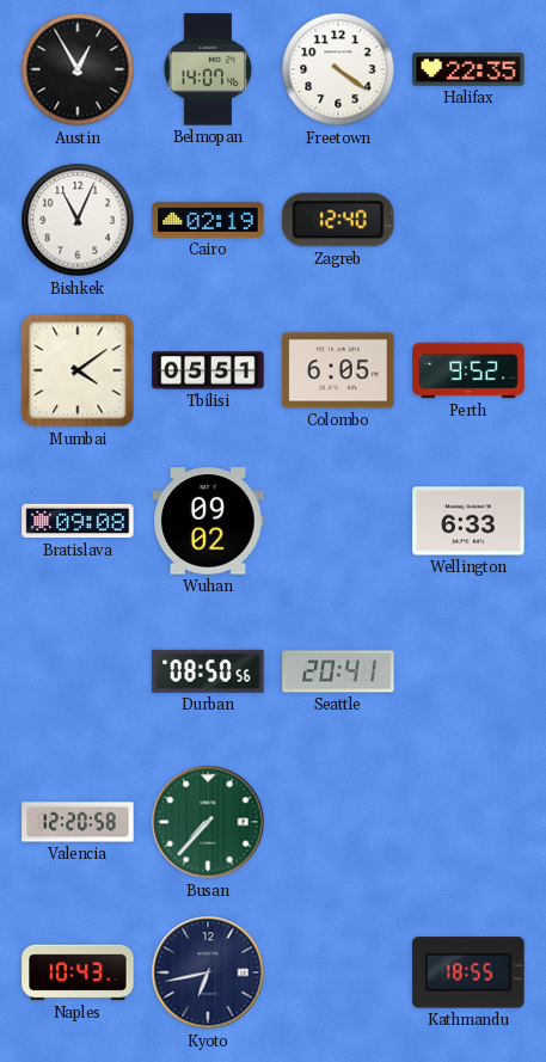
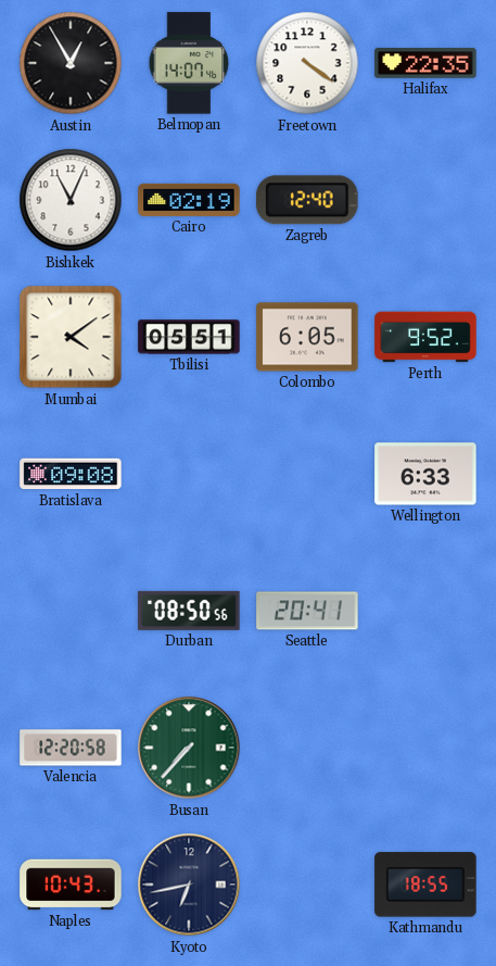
Wuhan: 09:02 -> none (208, 521)
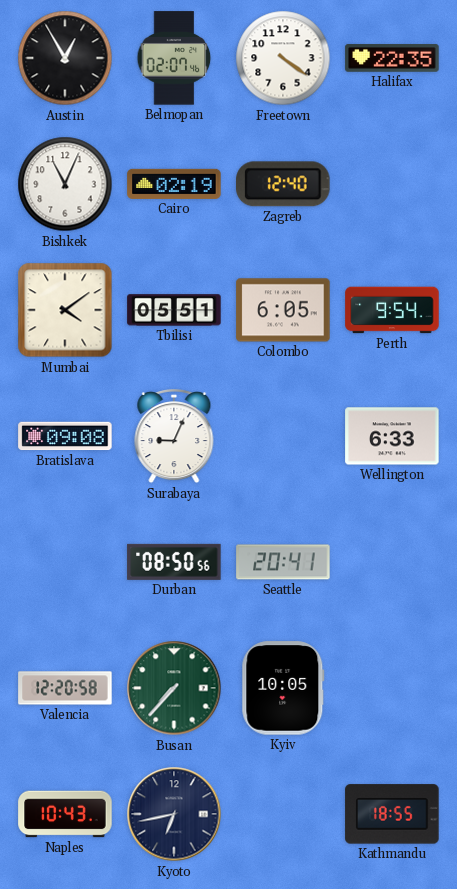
Belmopan: 14:07 -> 02:07 (174, 58)
Perth: 9:52 -> 9:54 (392, 310)
Surabaya: none -> 9:04 (174, 437)
Kyiv: none -> 10:05 (283, 688)
